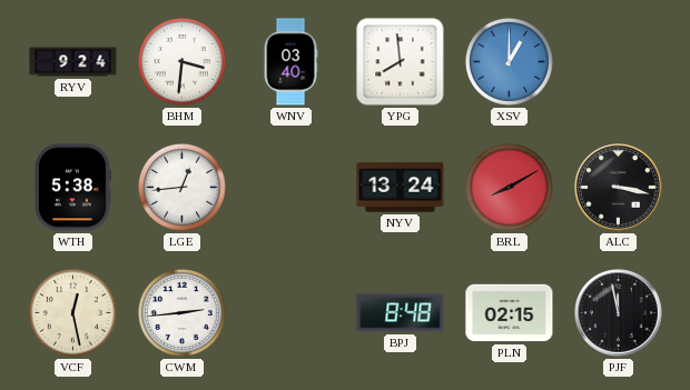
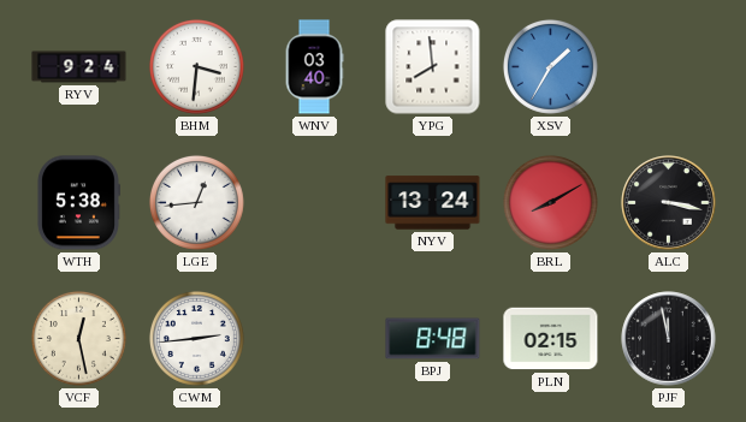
XSV: 1:00 -> 1:35 (550, 66)
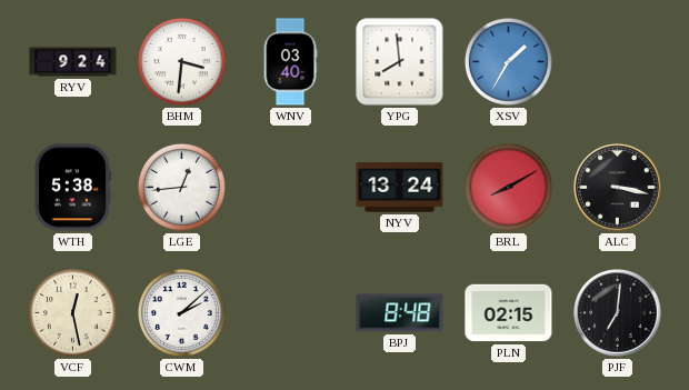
CWM: 2:44 -> 2:08 (181, 312)
PJF: 11:58 -> 7:01 (618, 313)
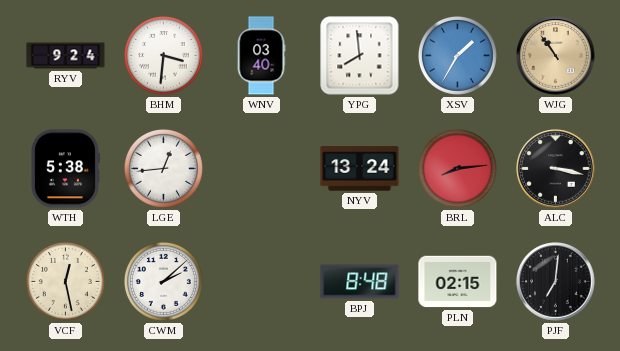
WJG: none -> 10:54 (556, 56)
BRL: 8:10 -> 8:14 (457, 168)
